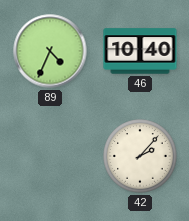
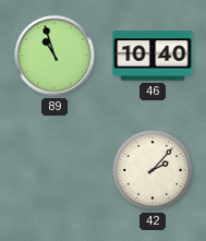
89: 4:34 -> 10:57 (54, 56)
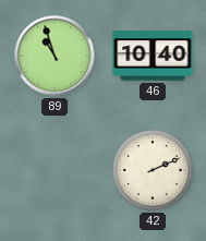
42: 2:07 -> 2:11 (153, 170)
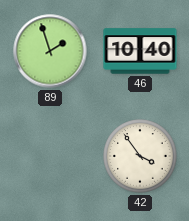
89: 10:57 -> 1:57 (50, 51)
42: 2:11 -> 3:54 (140, 156)
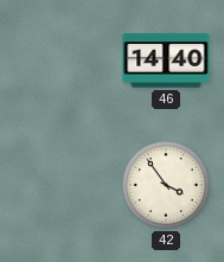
89: 1:57 -> none (50, 51)
46: 10:40 -> 14:40 (166, 60)
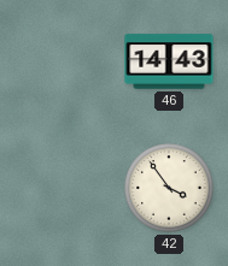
46: 14:40 -> 14:43 (169, 61)
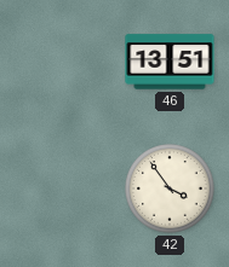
46: 14:43 -> 13:51 (170, 62)
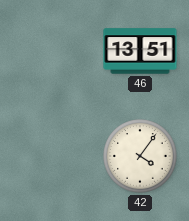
42: 3:54 -> 4:06 (140, 156)
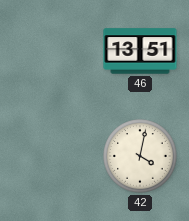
42: 4:06 -> 4:02 (140, 156)
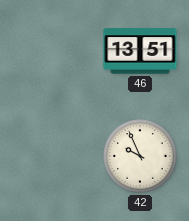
42: 4:02 -> 9:56 (140, 156)
